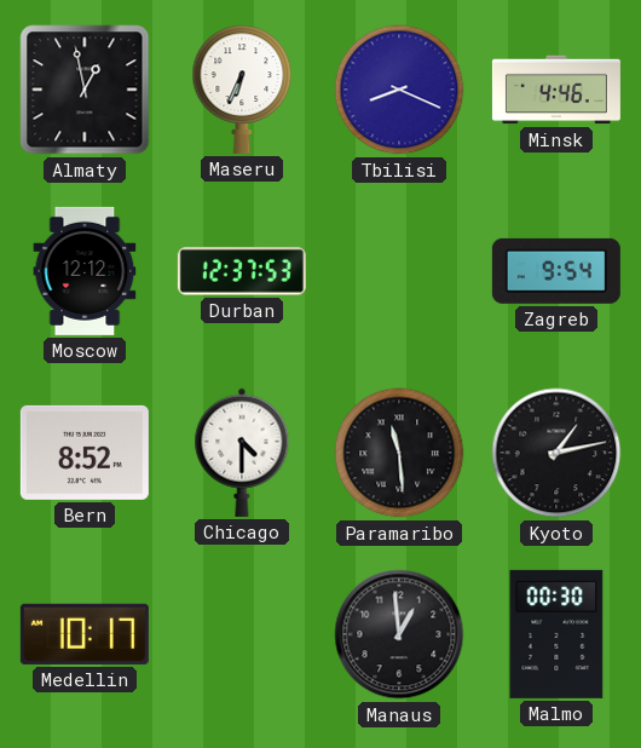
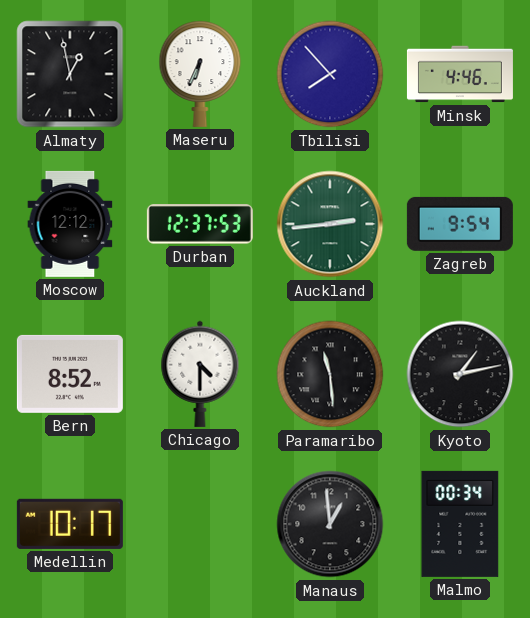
Tbilisi: 8:19 -> 7:53 (330, 74)
Auckland: none -> 2:44 (330, 224)
Malmo: 00:30 -> 00:34 (460, 524)
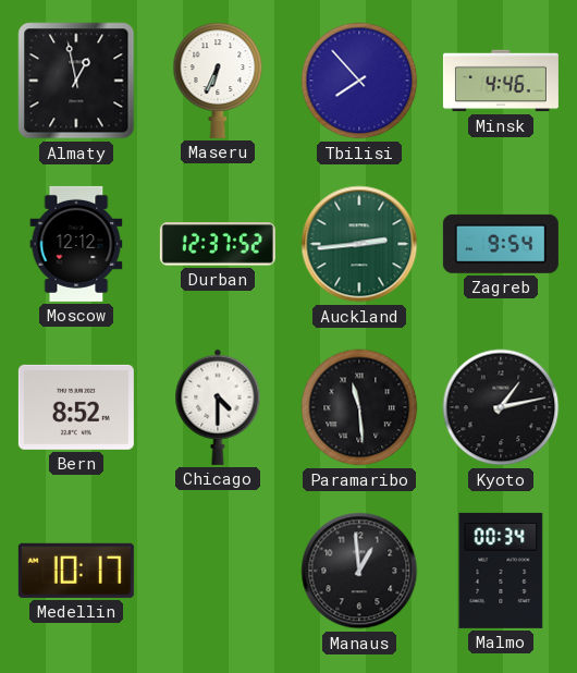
Durban: 12:37:53 -> 12:37:52 (218, 244)
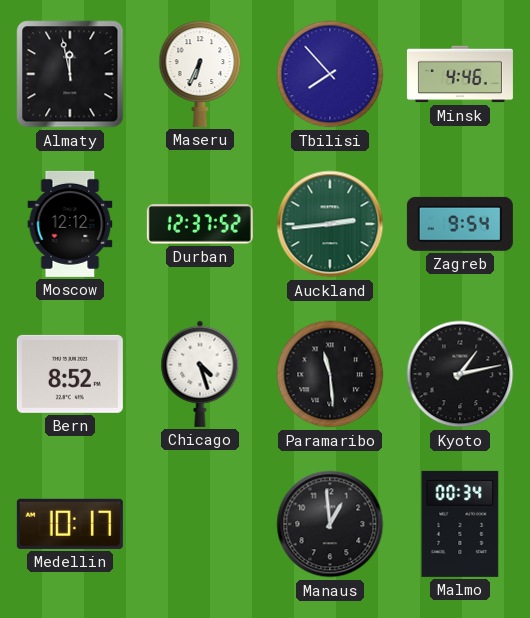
Almaty: 12:58 -> 11:58 (70, 74)
Chicago: 4:30 -> 4:27 (200, 374)
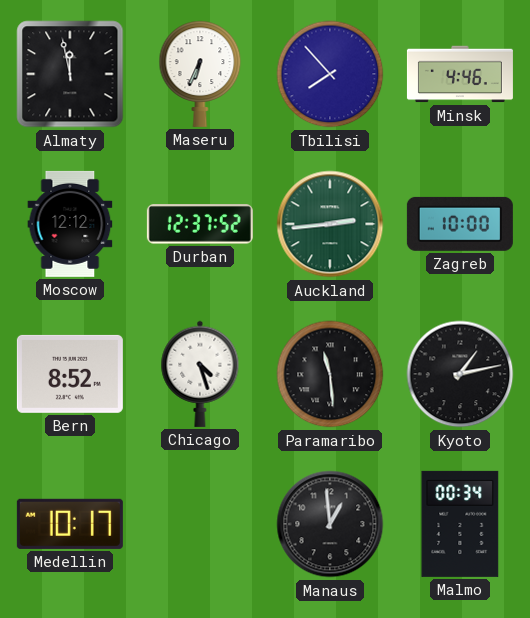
Zagreb: 9:54 -> 10:00 (460, 224)
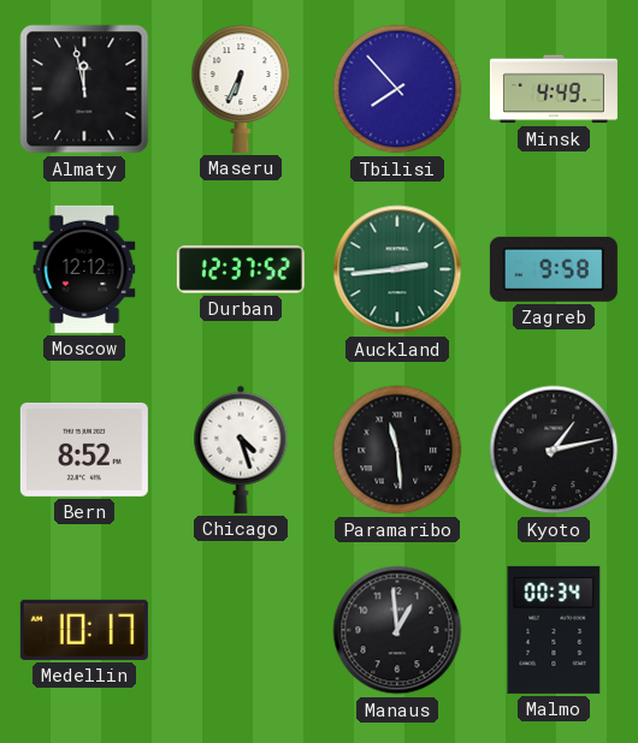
Minsk: 4:46 -> 4:49 (554, 89)
Zagreb: 10:00 -> 9:58 (554, 269)
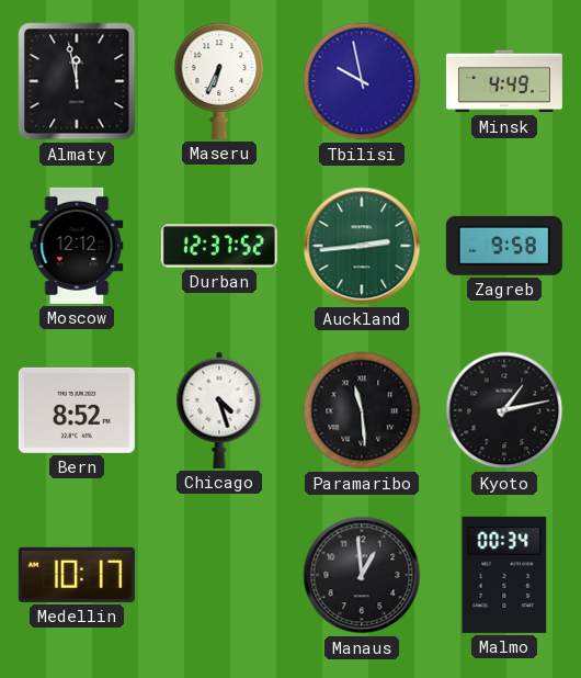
Tbilisi: 7:53 -> 9:58 (362, 81)
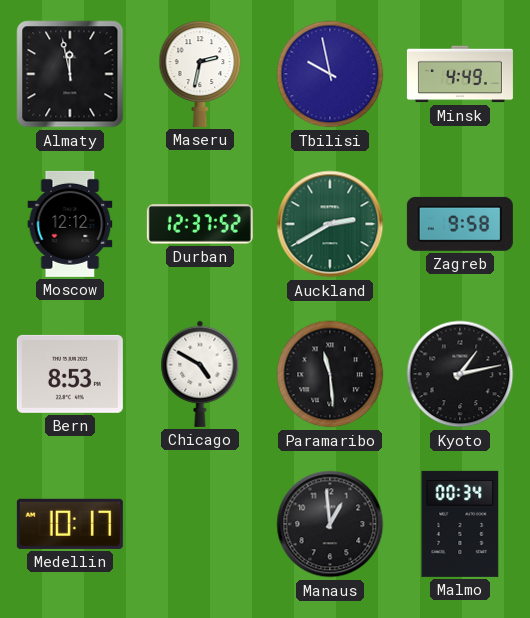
Maseru: 6:34 -> 2:32 (200, 74)
Auckland: 2:44 -> 2:40 (330, 224)
Bern: 8:52 -> 8:53 (70, 374)
Chicago: 4:27 -> 4:50 (200, 374)
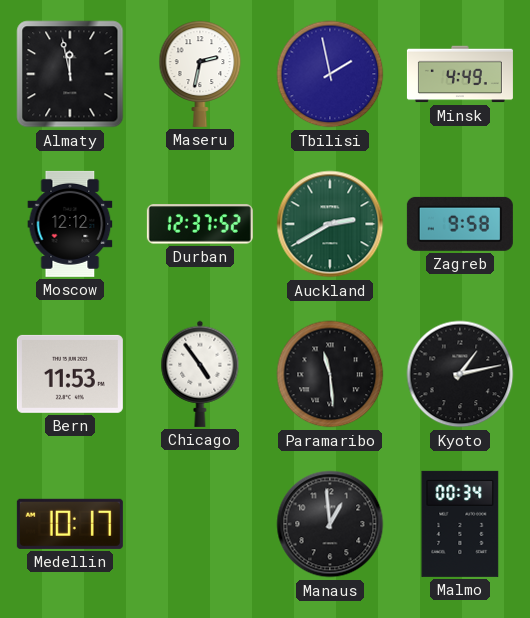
Tbilisi: 9:58 -> 1:58 (330, 74)
Bern: 8:53 -> 11:53 (70, 374)
Chicago: 4:50 -> 4:54 (200, 374)
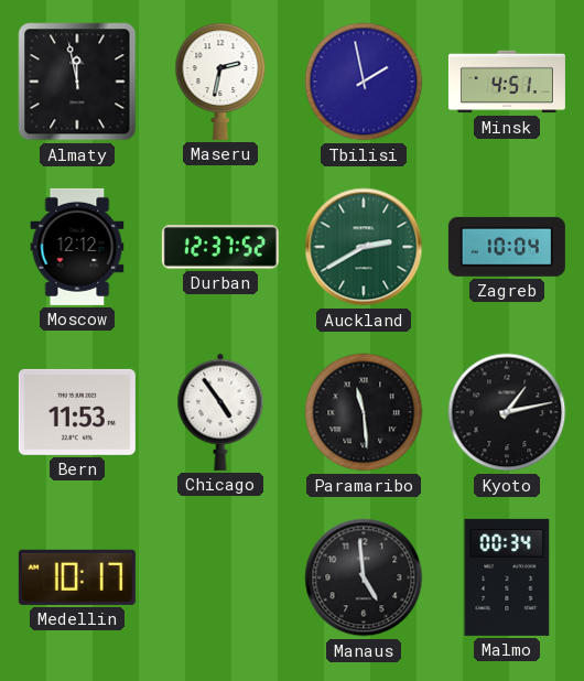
Minsk: 4:49 -> 4:51 (507, 82)
Zagreb: 9:58 -> 10:04 (507, 247)
Manaus: 12:59 -> 4:59 (364, 577)
